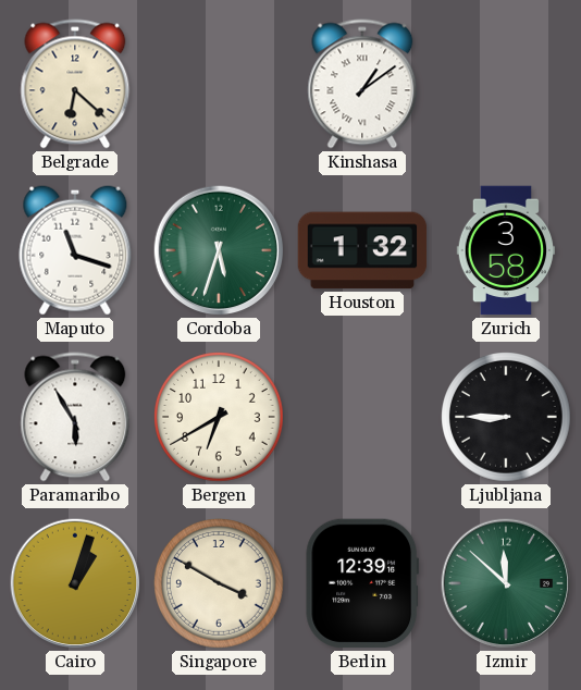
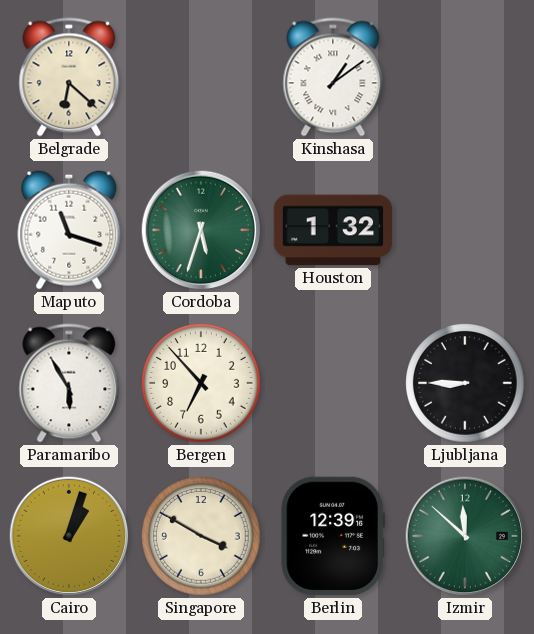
Zurich: 3:58 -> none (506, 250)
Bergen: 6:40 -> 6:53 (201, 383)
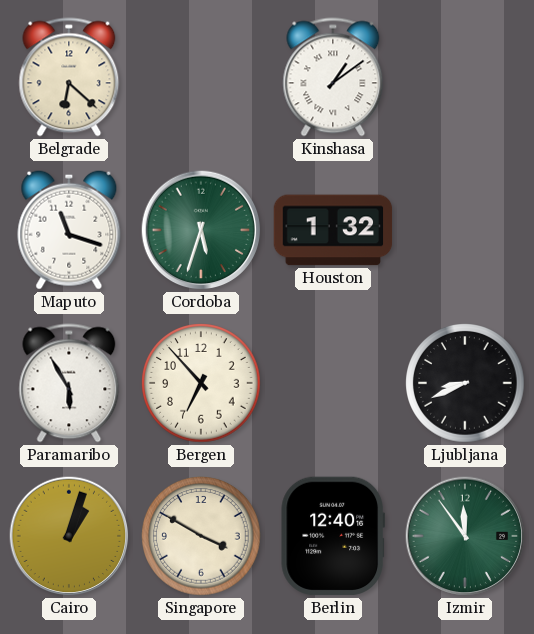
Ljubljana: 8:45 -> 8:41 (465, 383)
Berlin: 12:39 -> 12:40 (332, 536)
Izmir: 11:52 -> 11:54 (465, 536)
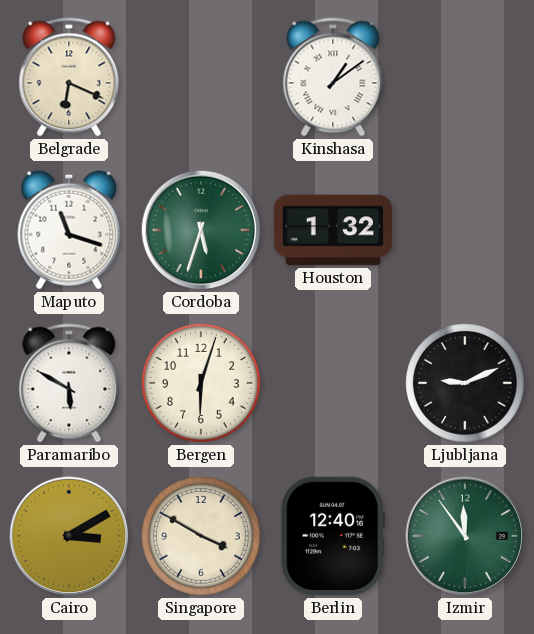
Belgrade: 6:22 -> 6:19 (69, 77)
Paramaribo: 5:55 -> 5:50 (69, 383)
Bergen: 6:53 -> 6:03 (201, 383)
Ljubljana: 8:41 -> 9:11 (465, 383)
Cairo: 1:03 -> 3:10 (69, 536)
